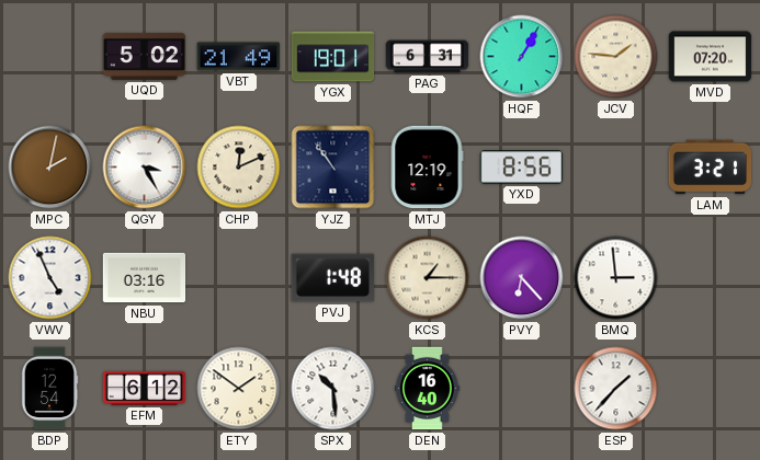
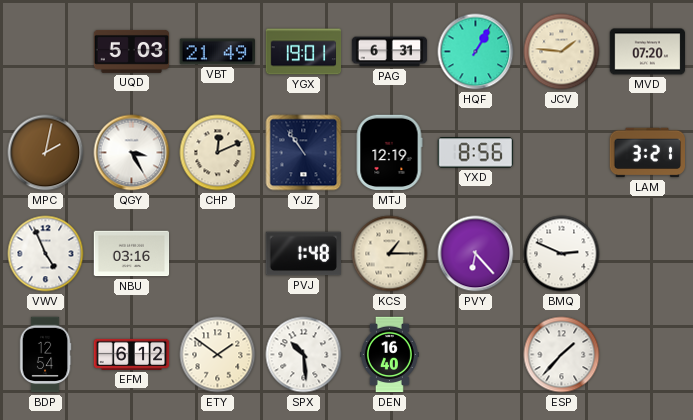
UQD: 5:02 -> 5:03 (132, 51)
BMQ: 2:59 -> 2:49 (562, 254)
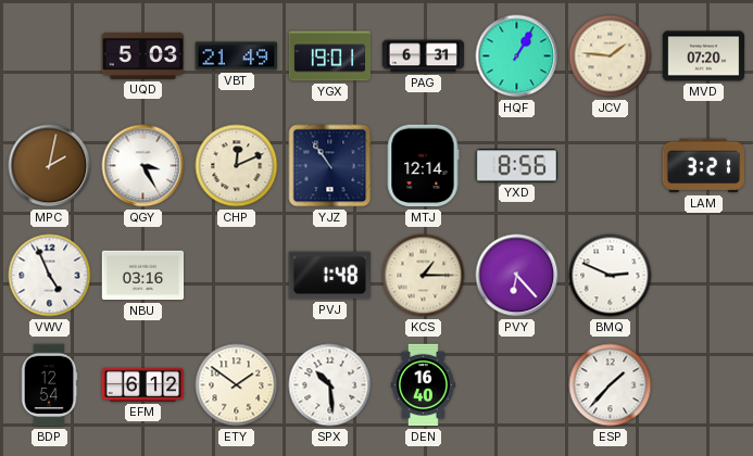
MTJ: 12:19 -> 12:14 (423, 166)
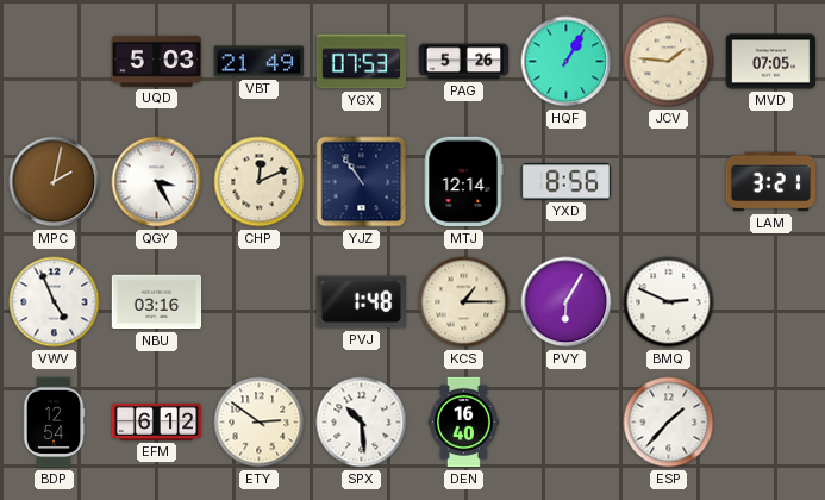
YGX: 19:01 -> 07:53 (362, 62)
PAG: 6:31 -> 5:26 (464, 62)
MVD: 07:20 -> 07:05 (771, 62)
PVY: 6:23 -> 6:05 (567, 302)
ETY: 1:51 -> 2:51 (260, 423)
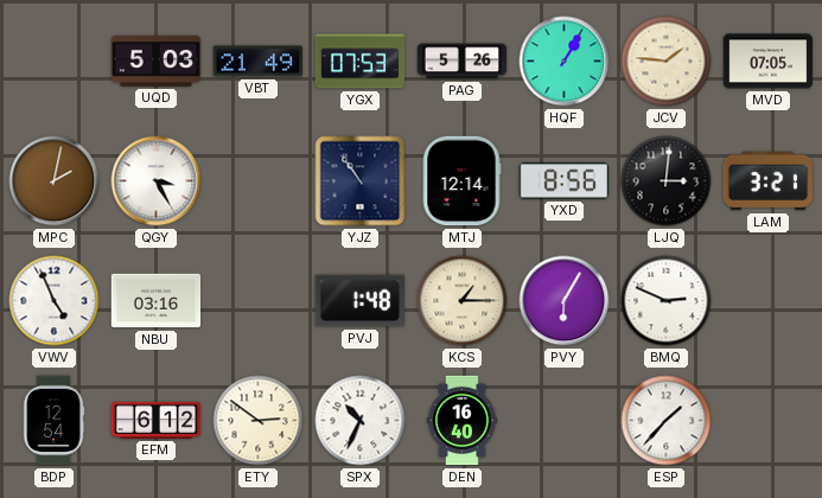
CHP: 12:11 -> none (260, 182)
LJQ: none -> 3:01 (667, 181)
SPX: 10:29 -> 10:34 (361, 421)
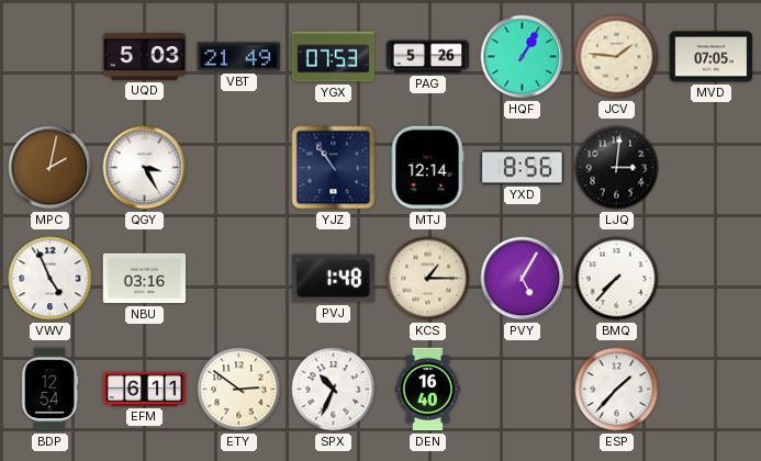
LAM: 3:21 -> none (769, 181)
PVY: 6:05 -> 5:05 (523, 279)
BMQ: 2:49 -> 7:37 (617, 279)
EFM: 6:12 -> 6:11 (145, 389)
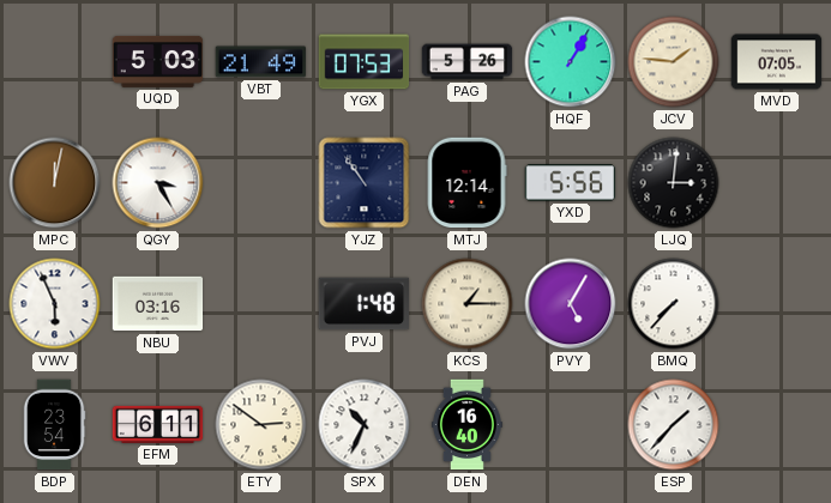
MPC: 2:02 -> 12:02 (55, 183)
YXD: 8:56 -> 5:56 (571, 183)
VWV: 4:56 -> 5:56 (55, 304)
BDP: 12:54 -> 23:54 (54, 425)
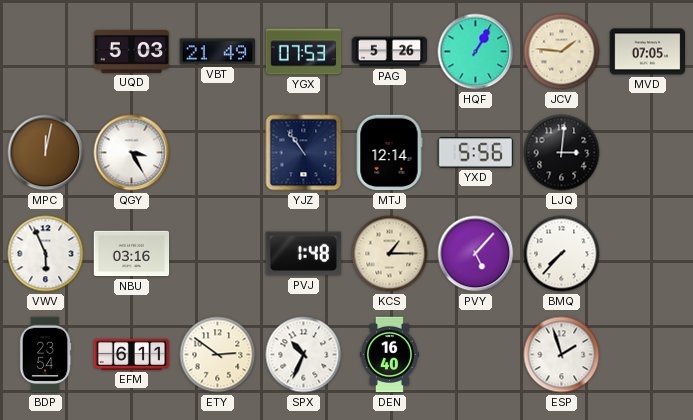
PVY: 5:05 -> 5:07 (476, 254)
ESP: 1:37 -> 1:57 (562, 355)
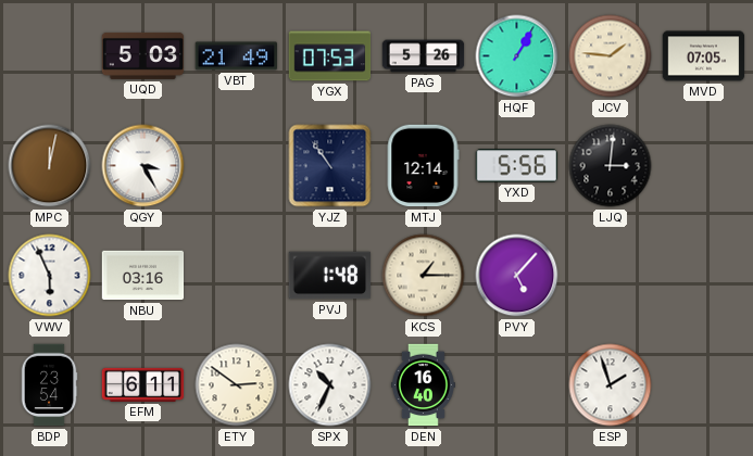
BMQ: 7:37 -> none (562, 254)
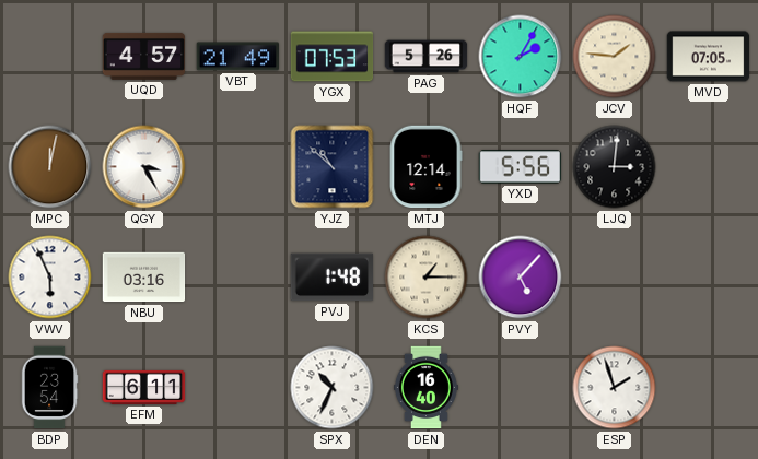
UQD: 5:03 -> 4:57 (144, 56)
HQF: 1:05 -> 2:05 (521, 57)
YJZ: 10:54 -> 10:52 (333, 167)
ETY: 2:51 -> none (237, 385)
